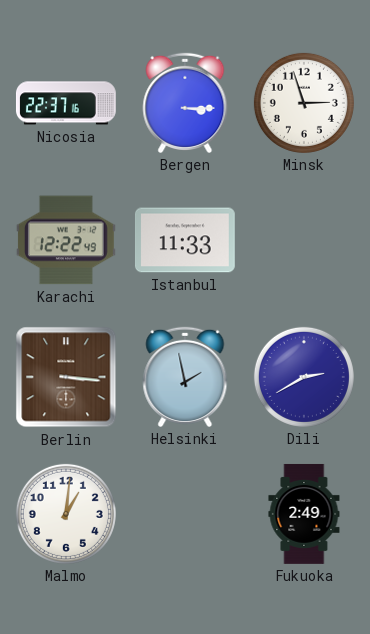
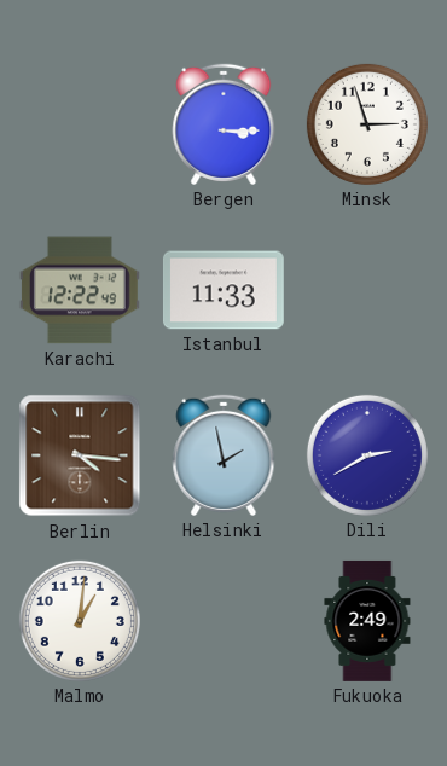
Nicosia: 22:37 -> none (66, 103)
Berlin: 3:16 -> 4:16 (80, 455)
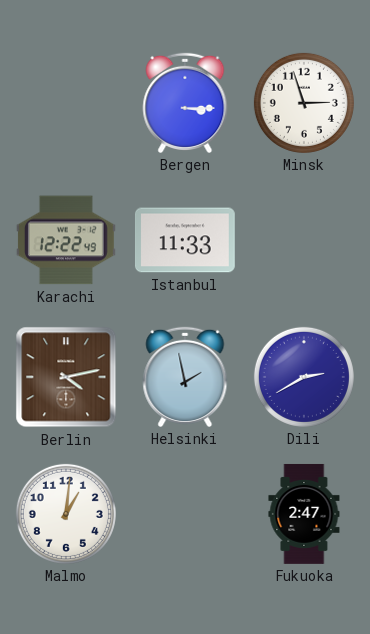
Berlin: 4:16 -> 4:13 (66, 377)
Fukuoka: 2:49 -> 2:47 (304, 514)
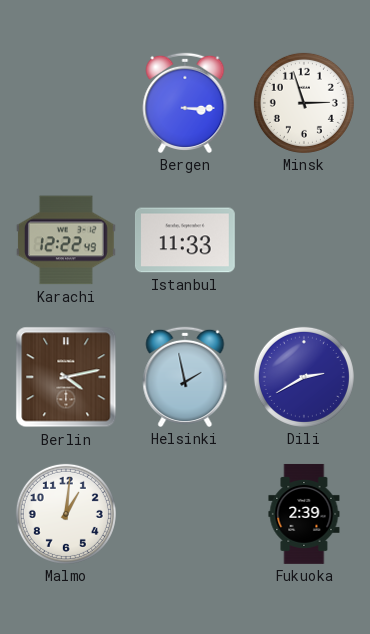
Fukuoka: 2:47 -> 2:39 (304, 514)
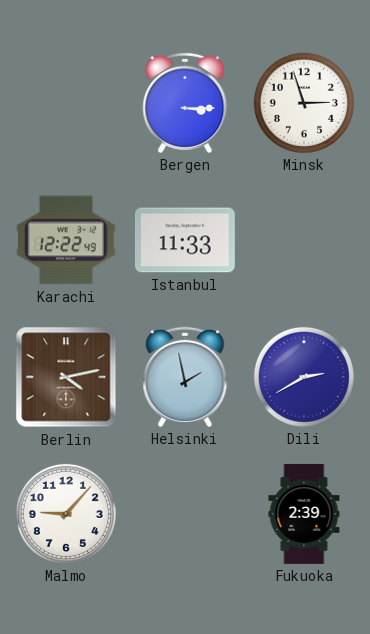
Malmo: 1:01 -> 9:07 (66, 514)
